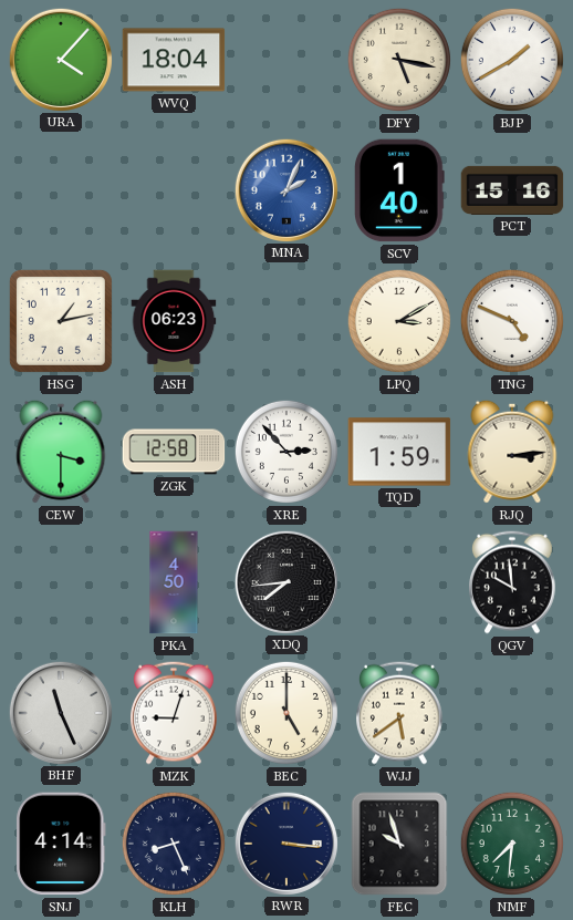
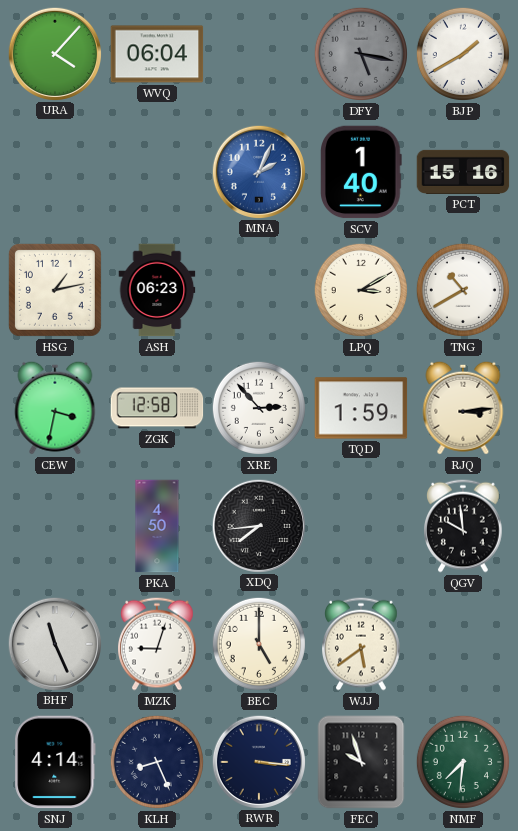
WVQ: 18:04 -> 06:04 (157, 54)
DFY dial: cream -> grey (361, 54)
TNG: 4:49 -> 10:40 (463, 290)
CEW: 3:30 -> 3:32 (55, 408)
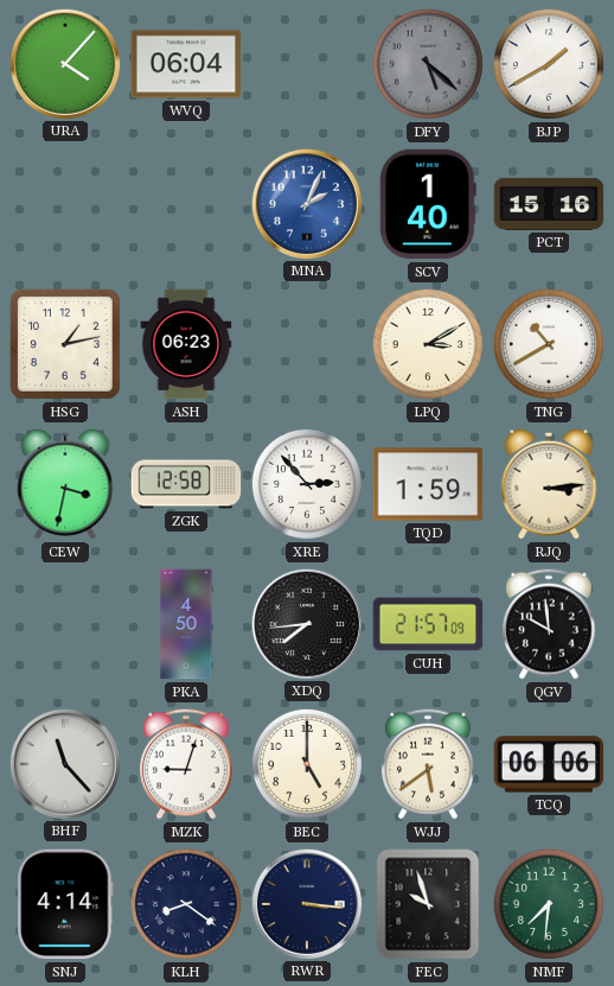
DFY: 5:17 -> 5:22 (428, 64)
CUH: none -> 21:57 (428, 624)
BHF: 11:26 -> 11:23 (64, 763)
TCQ: none -> 06:06 (549, 764)
KLH: 8:26 -> 8:21 (186, 904)
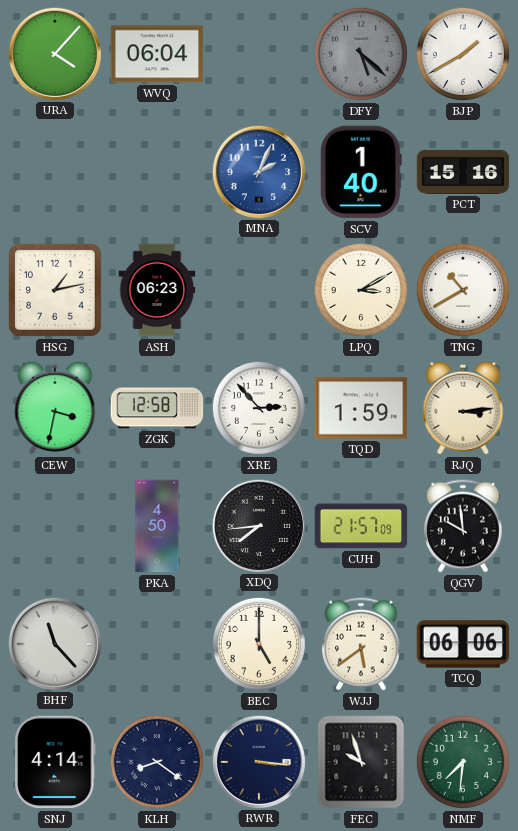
MZK: 9:03 -> none (187, 764)
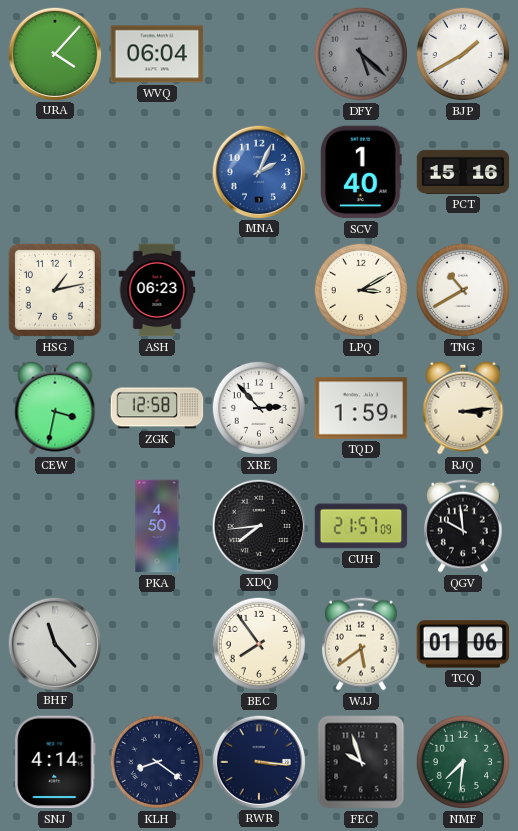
BEC: 5:00 -> 7:54 (259, 644)
TCQ: 06:06 -> 01:06 (463, 644)
